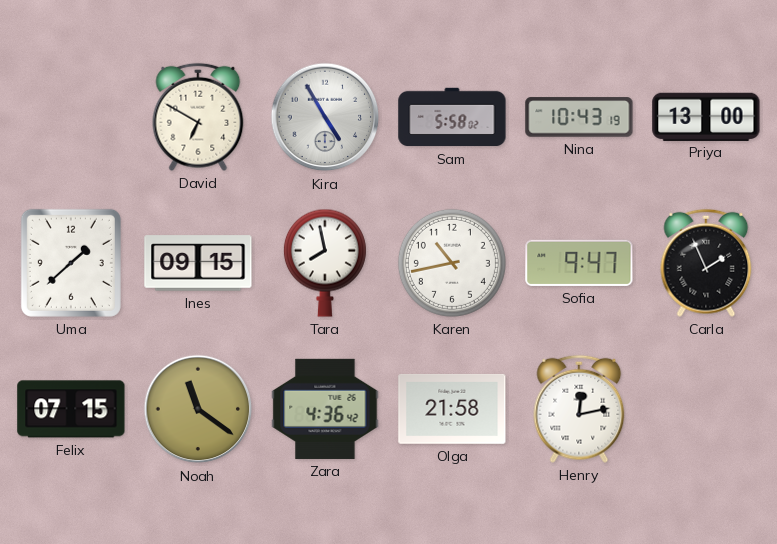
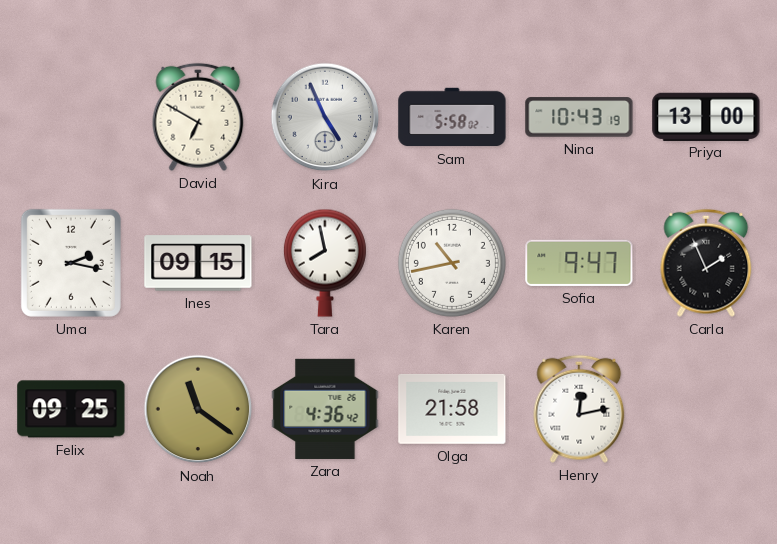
Kira: 4:55 -> 4:56 (325, 117)
Uma: 1:38 -> 2:17 (71, 263)
Felix: 07:15 -> 09:25 (71, 409)
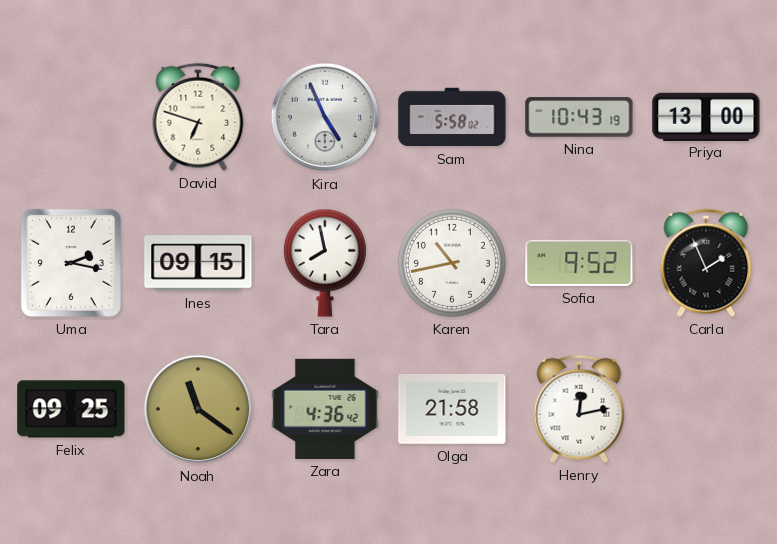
David: 6:50 -> 6:48 (198, 117)
Sofia: 9:47 -> 9:52 (579, 263)
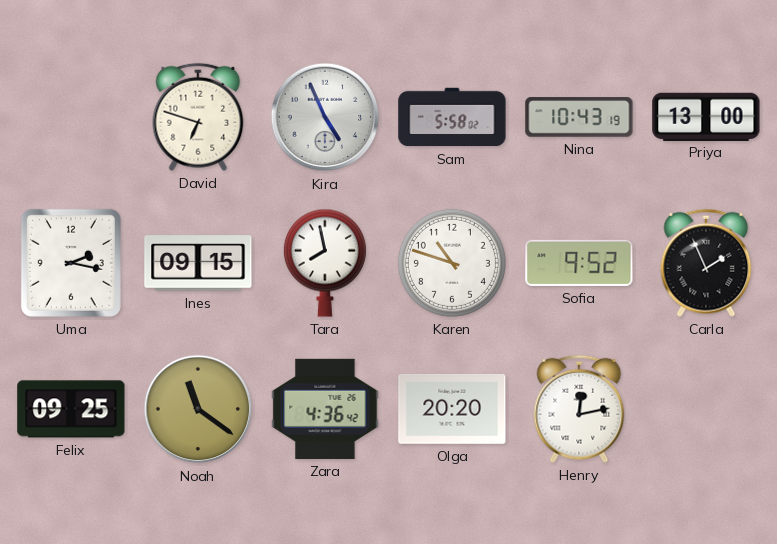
Karen: 10:43 -> 10:48 (452, 263)
Olga: 21:58 -> 20:20 (452, 409)
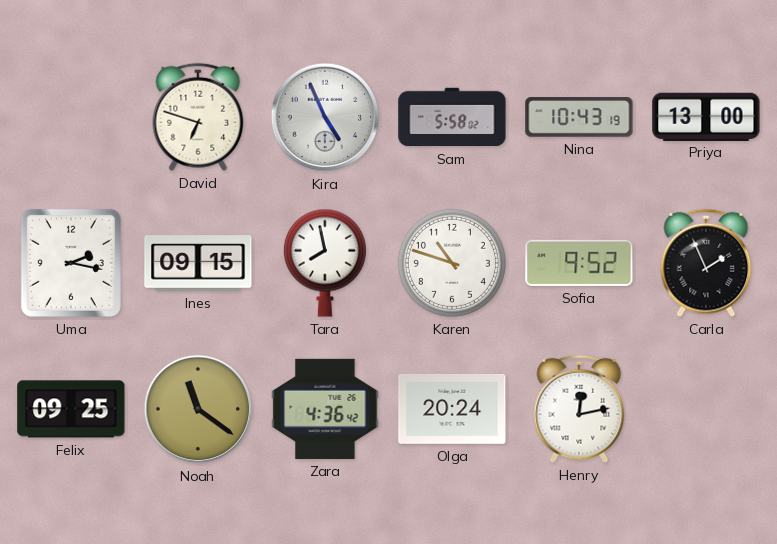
Olga: 20:20 -> 20:24 (452, 409)
